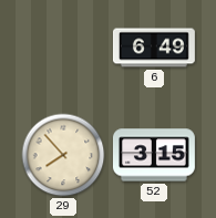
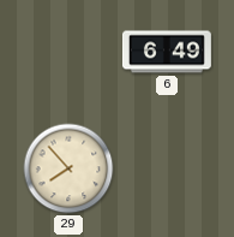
52: 3:15 -> none (154, 155)
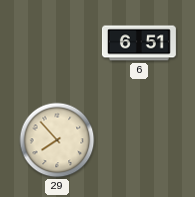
6: 6:49 -> 6:51 (139, 43)
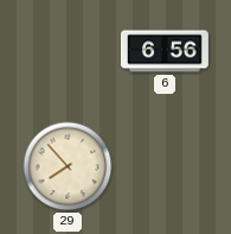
6: 6:51 -> 6:56 (165, 51)
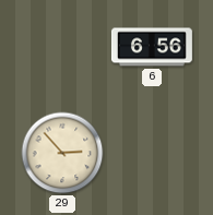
29: 7:53 -> 2:53 (62, 153)
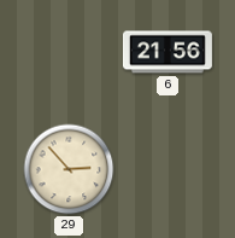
6: 6:56 -> 21:56 (168, 52)
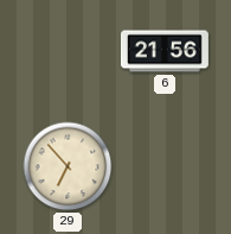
29: 2:53 -> 6:53 (68, 166)
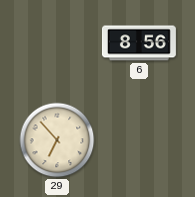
6: 21:56 -> 8:56 (139, 43)
